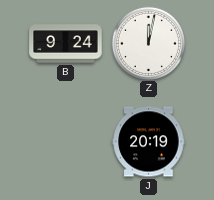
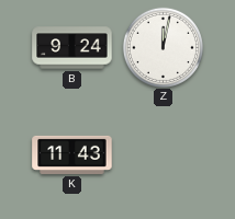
K: none -> 11:43 (72, 154)
J: 20:19 -> none (149, 142)
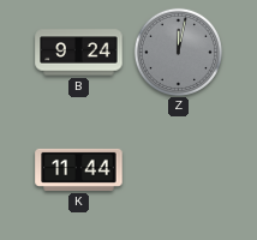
Z dial: white -> grey (178, 52)
K: 11:43 -> 11:44 (79, 169)
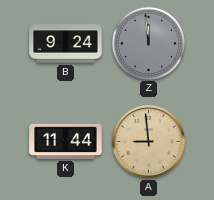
Z: 12:02 -> 11:59 (148, 43)
A: none -> 8:59 (149, 142)
